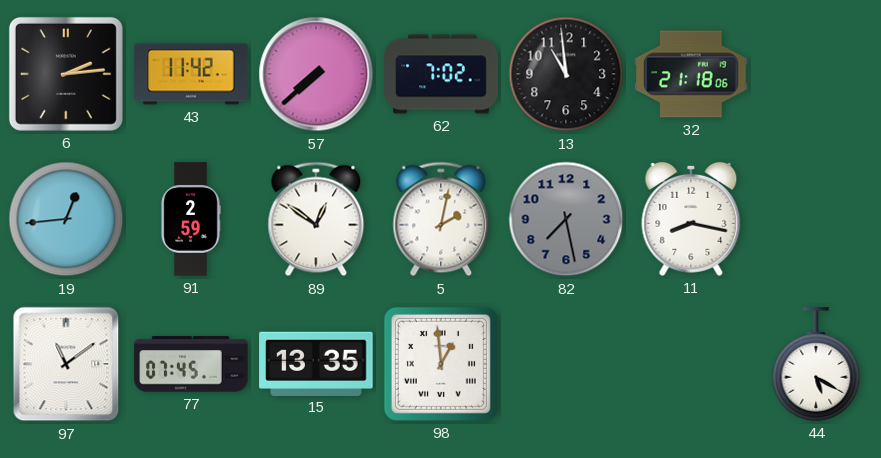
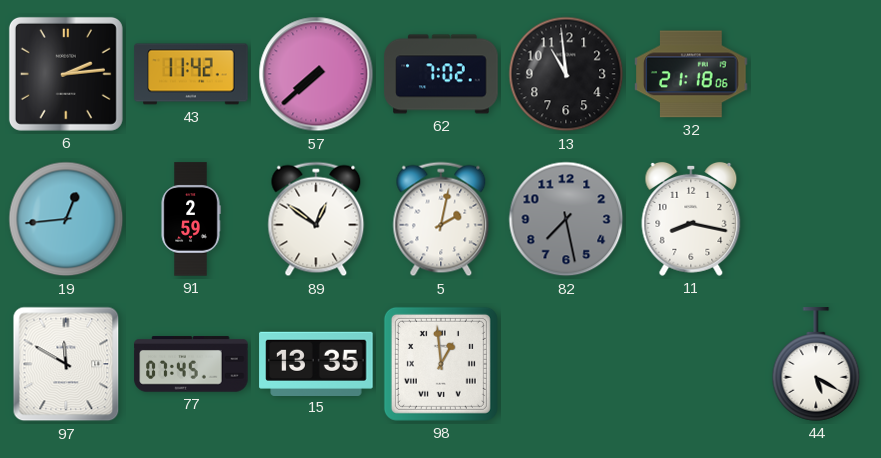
97: 11:09 -> 11:50 (66, 364)
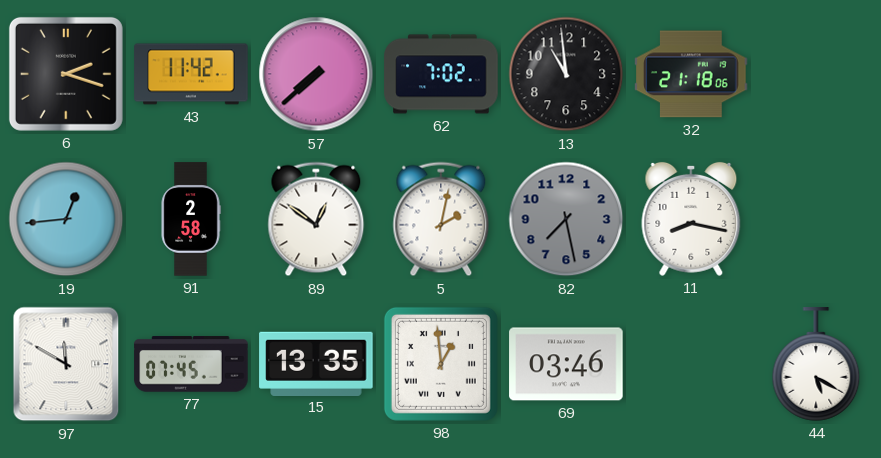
6: 2:14 -> 2:18 (66, 74)
91: 2:59 -> 2:58 (191, 219)
69: none -> 03:46 (566, 364)
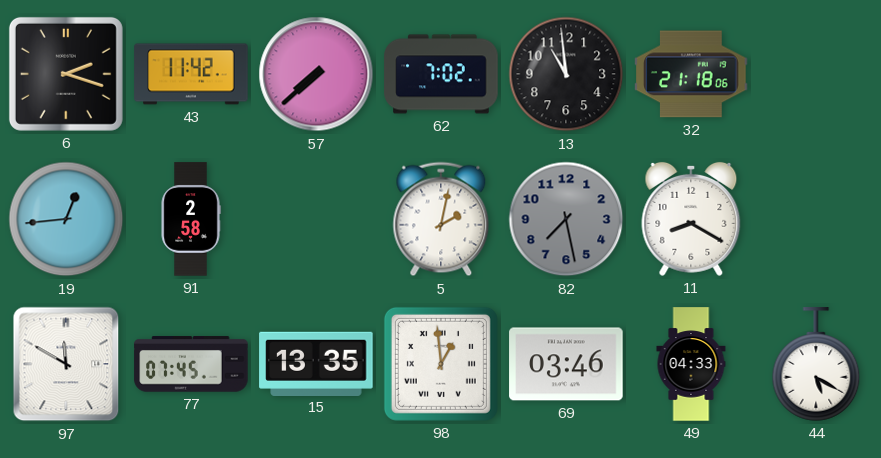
89: 12:51 -> none (316, 219)
11: 8:17 -> 8:20 (691, 219)
49: none -> 04:33 (691, 364)
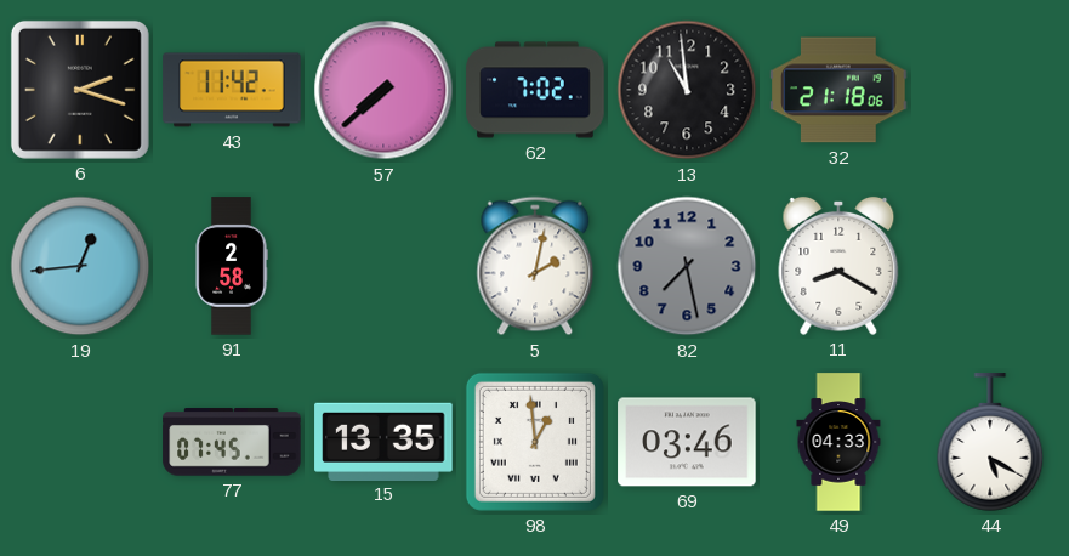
97: 11:50 -> none (66, 364)
